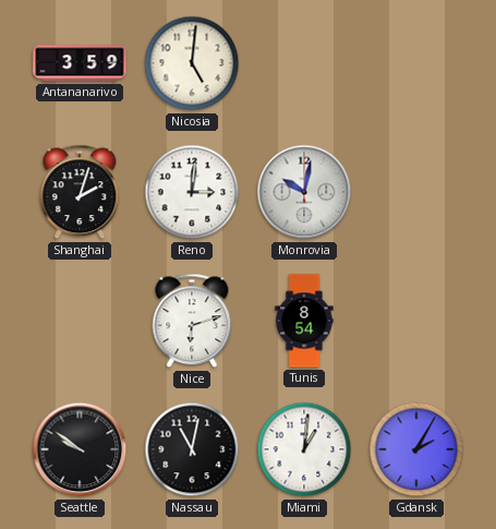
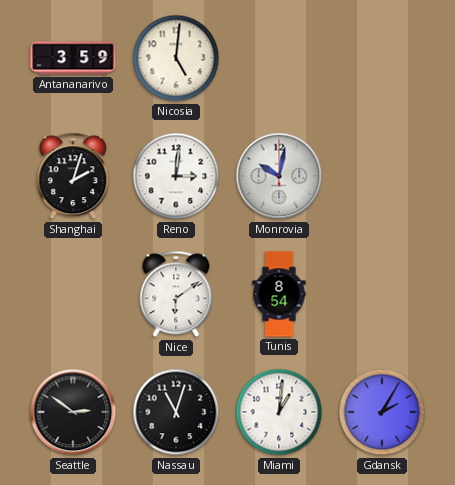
Nice: 6:12 -> 6:09 (176, 294)
Seattle: 9:51 -> 2:51 (73, 412)
Nassau: 11:02 -> 11:03 (176, 412)
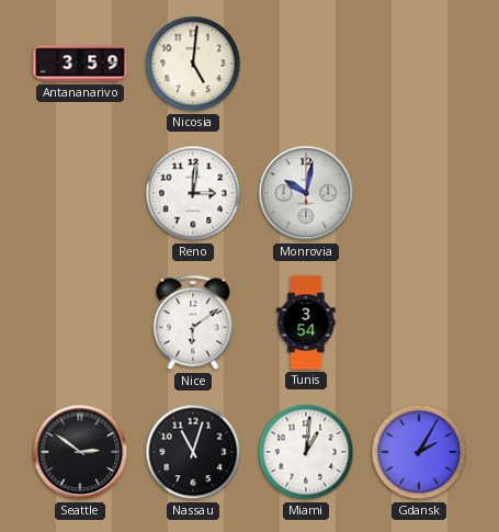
Shanghai: 2:03 -> none (73, 176)
Tunis: 8:54 -> 3:54 (306, 322)
